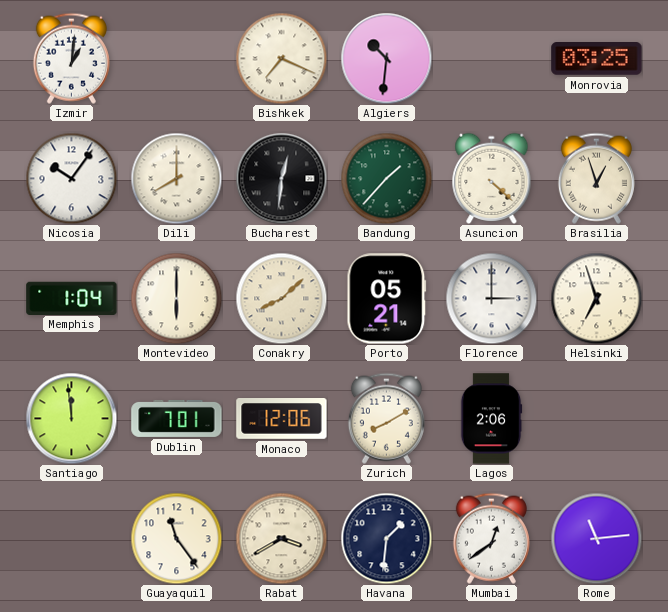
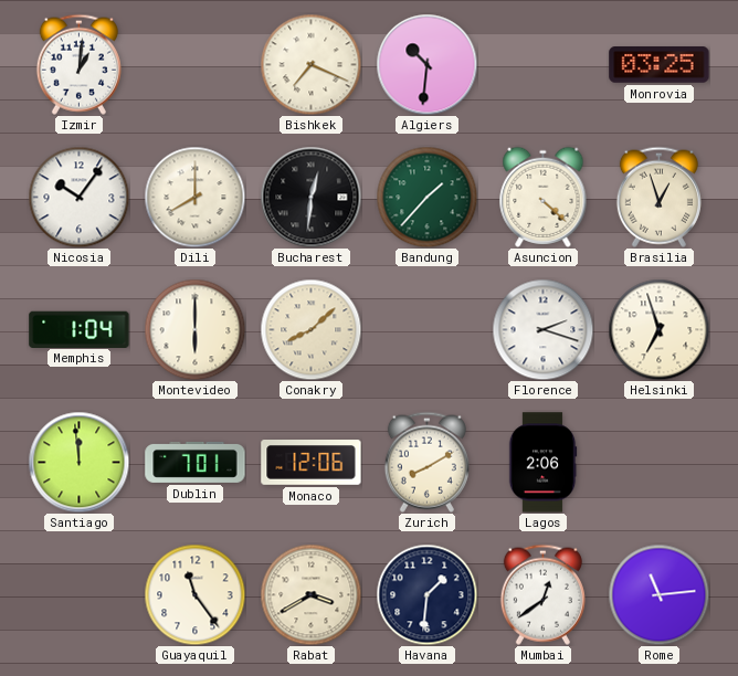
Porto: 05:21 -> none (387, 299)
Florence: 3:00 -> 2:18 (542, 329)
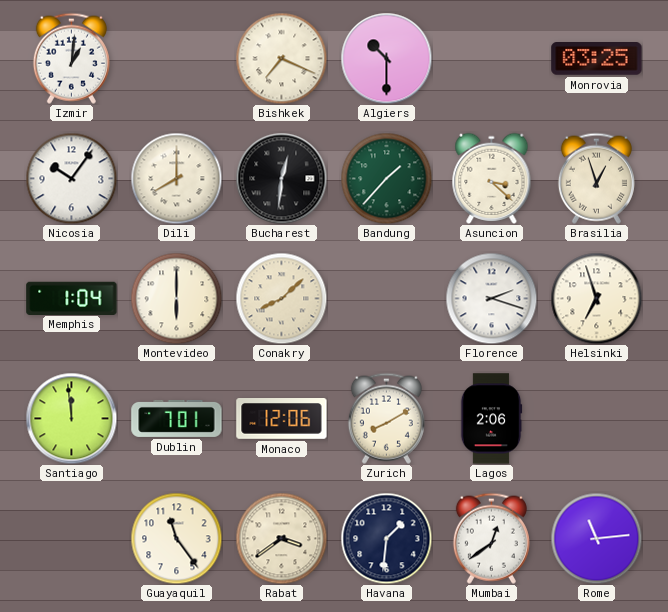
Algiers: 10:31 -> 10:30 (386, 58)
Asuncion: 4:22 -> 3:22 (492, 178)
Rabat: 3:40 -> 3:39 (281, 538)
